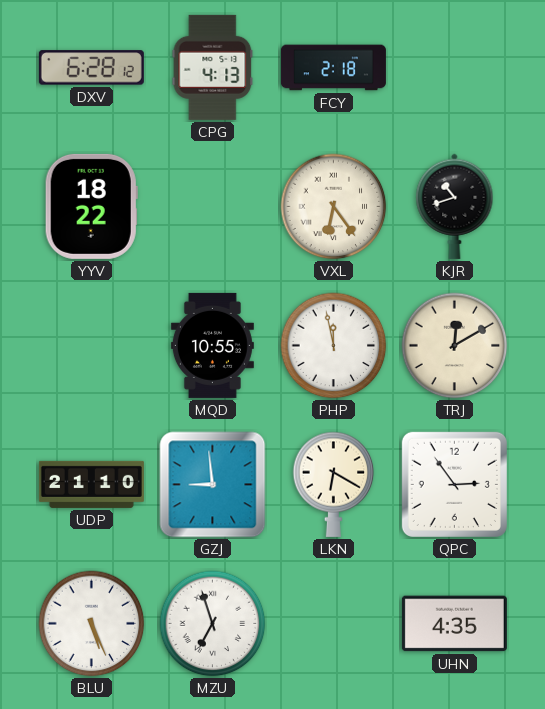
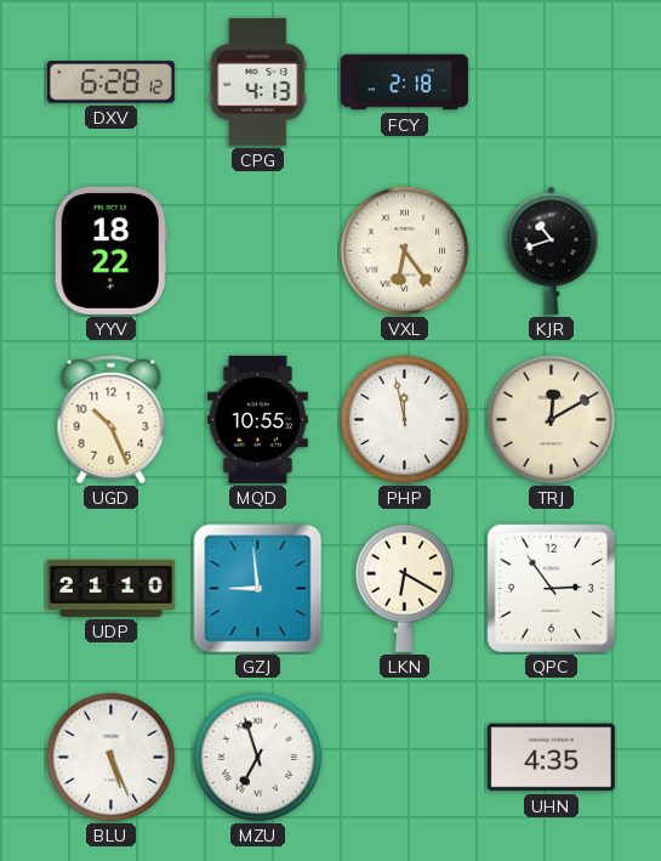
UGD: none -> 10:26 (112, 420)
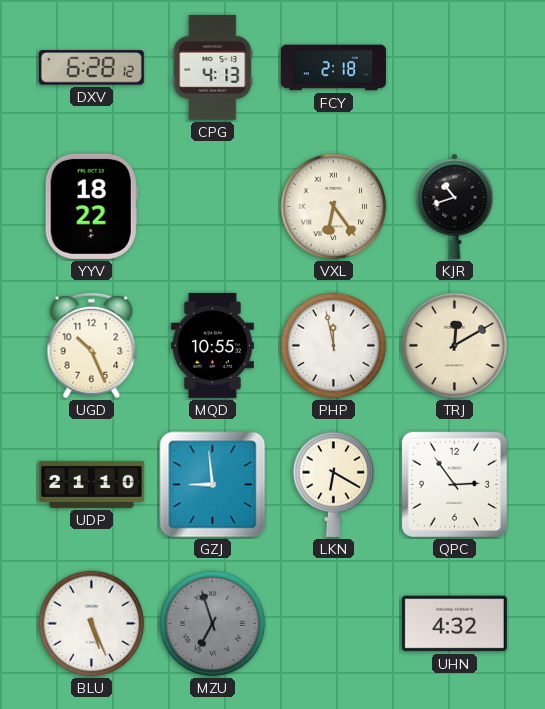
MZU dial: white -> grey (213, 624)
UHN: 4:35 -> 4:32 (454, 624)
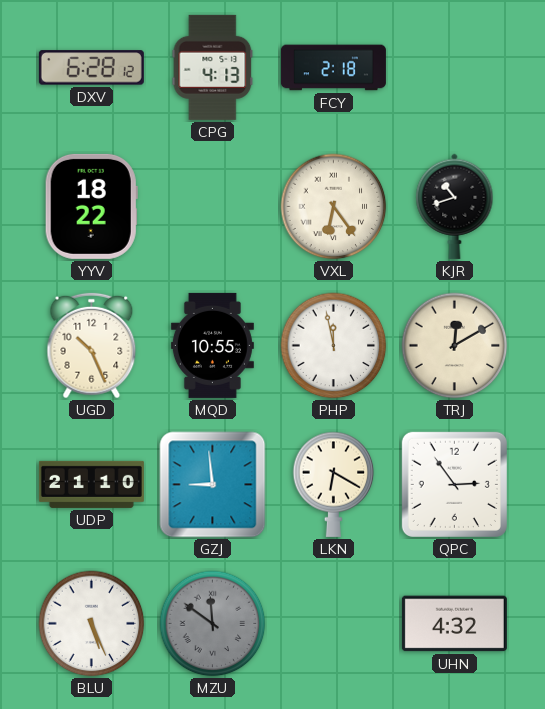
MZU: 6:57 -> 11:51 (213, 624)
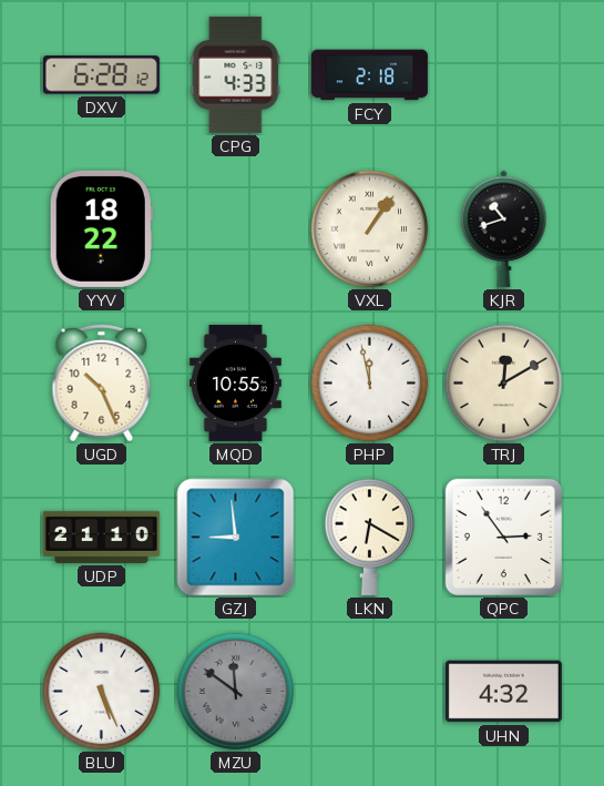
CPG: 4:13 -> 4:33 (236, 74)
VXL: 6:24 -> 1:06 (370, 229)
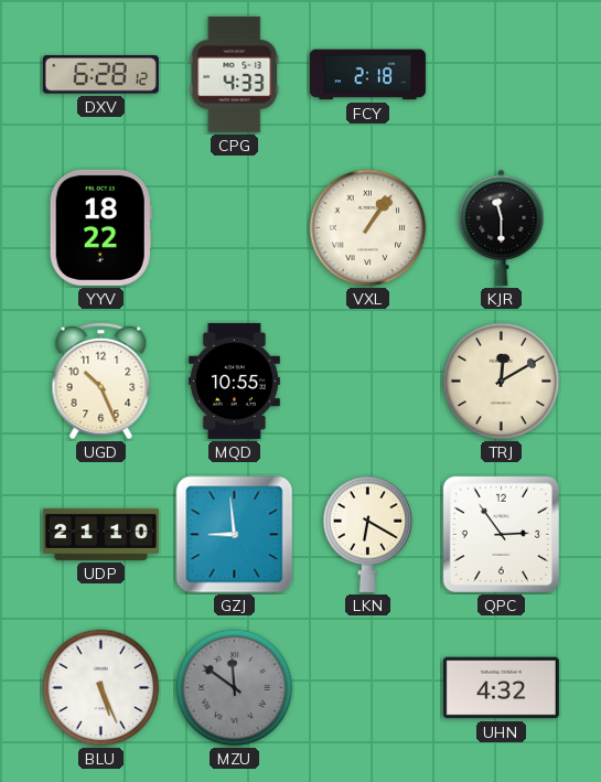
KJR: 10:42 -> 11:30 (502, 227)
PHP: 11:58 -> none (370, 384)
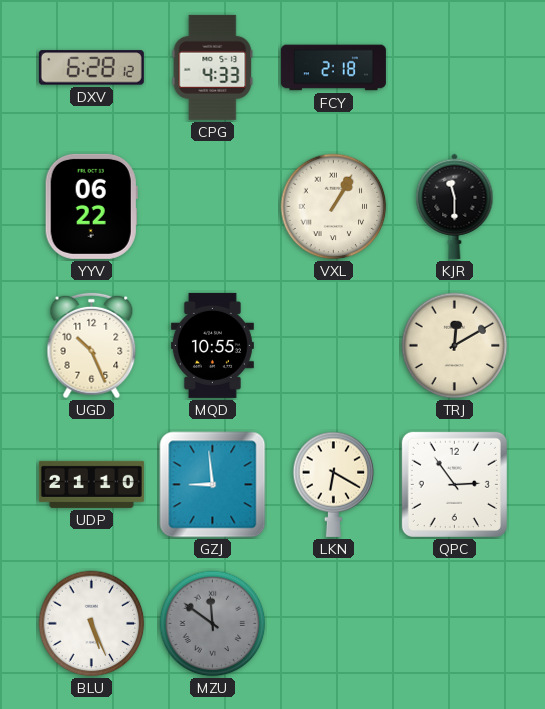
YYV: 18:22 -> 06:22 (91, 206)
VXL: 1:06 -> 1:05 (334, 207)
UHN: 4:32 -> none (501, 688)
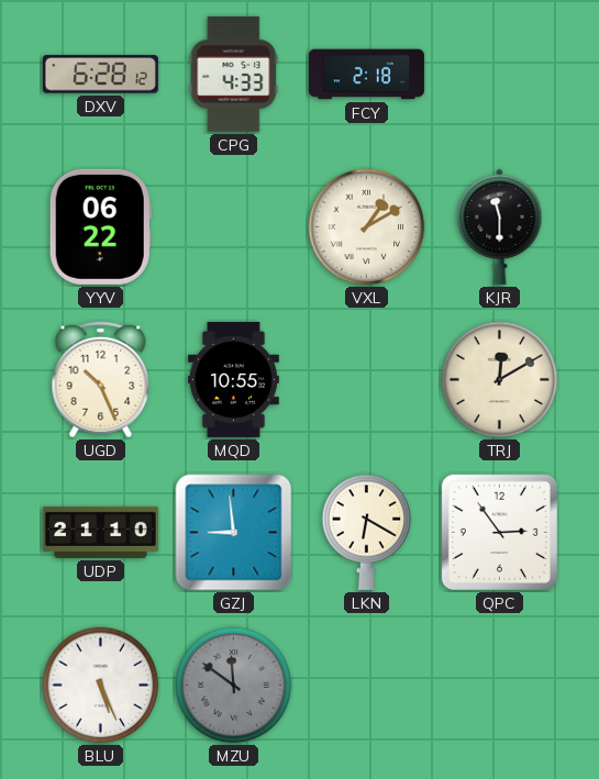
VXL: 1:05 -> 1:10 (367, 227)
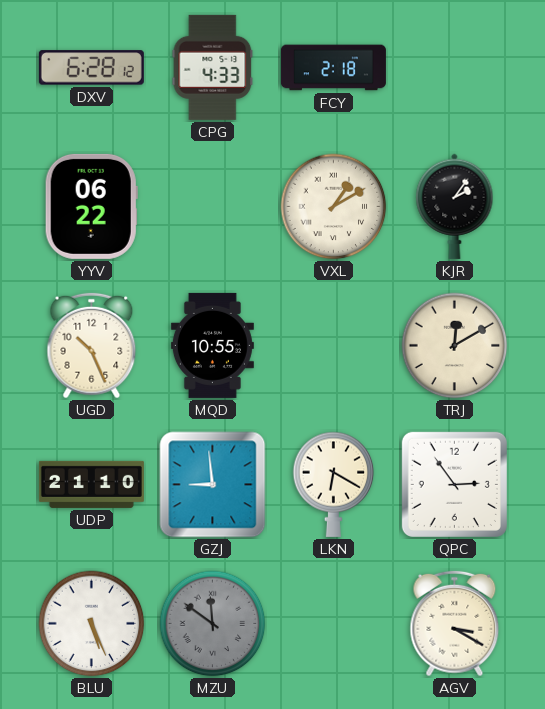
KJR: 11:30 -> 2:06 (455, 206)
AGV: none -> 3:20 (455, 624)
